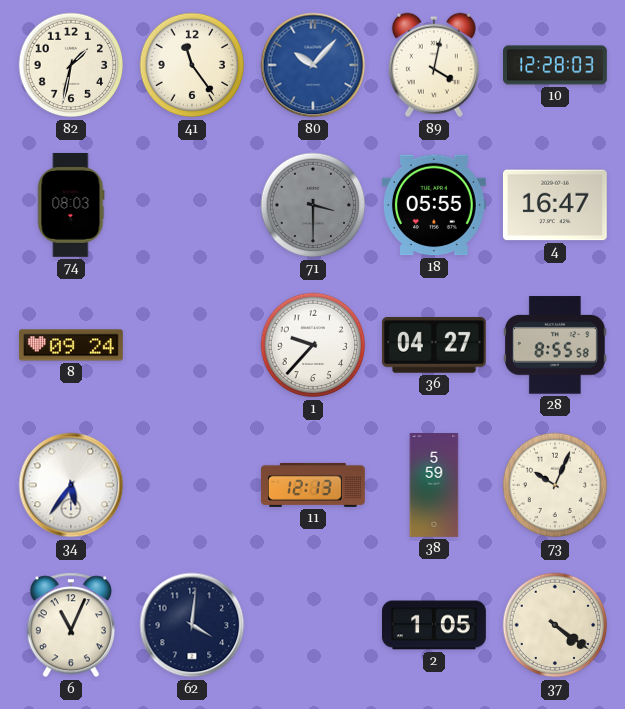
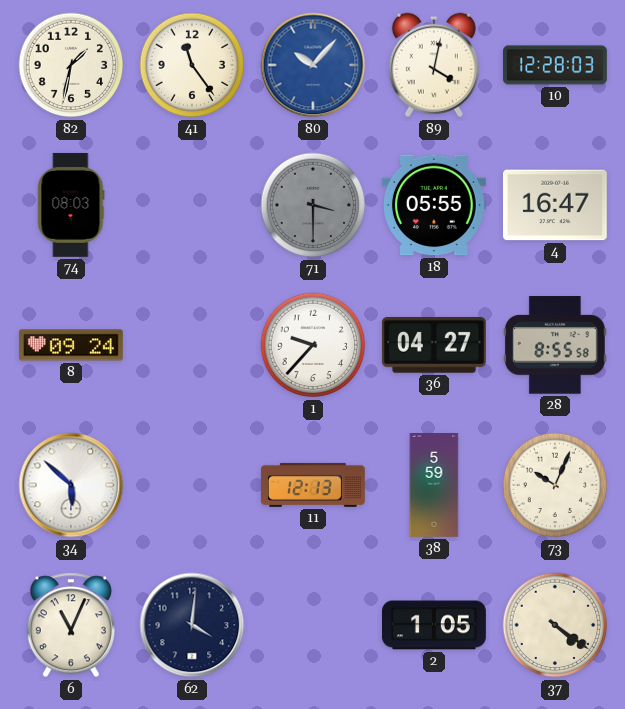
34: 5:36 -> 5:52 (71, 485)
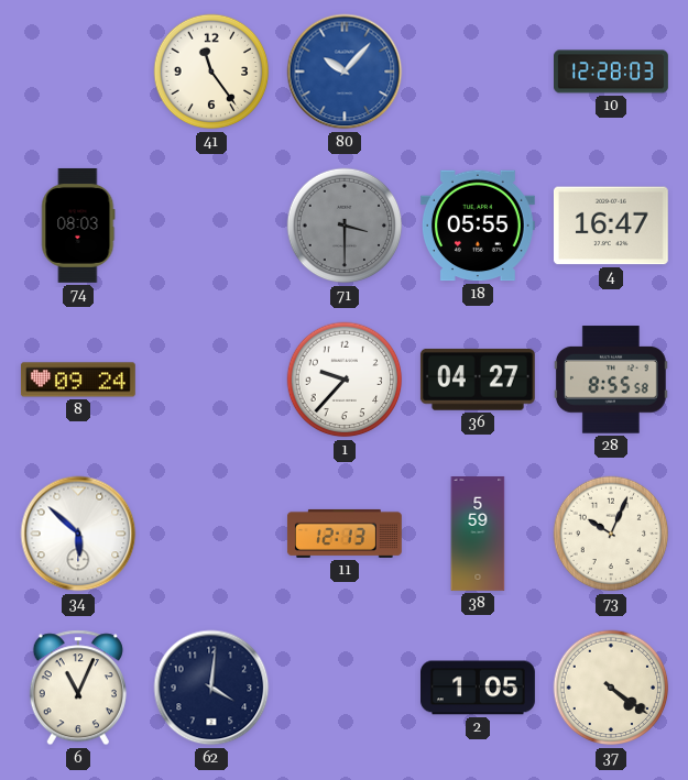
82: 1:32 -> none (71, 65)
89: 4:02 -> none (434, 65)
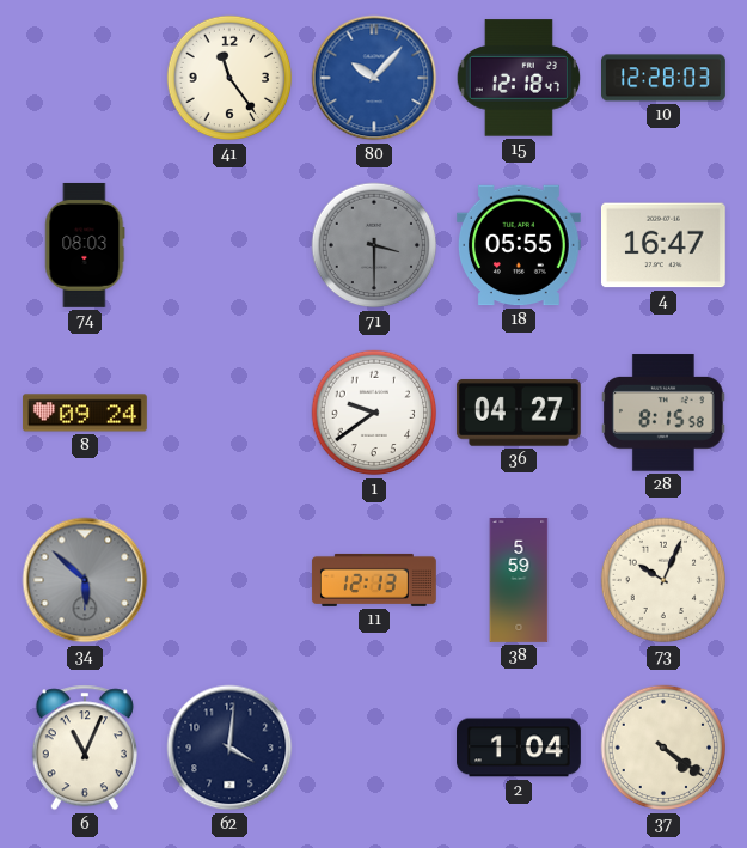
15: none -> 12:18 (518, 78)
1: 9:37 -> 9:39 (374, 413)
28: 8:55 -> 8:15 (663, 413)
34 dial: white -> grey (85, 580)
2: 1:05 -> 1:04 (520, 748)
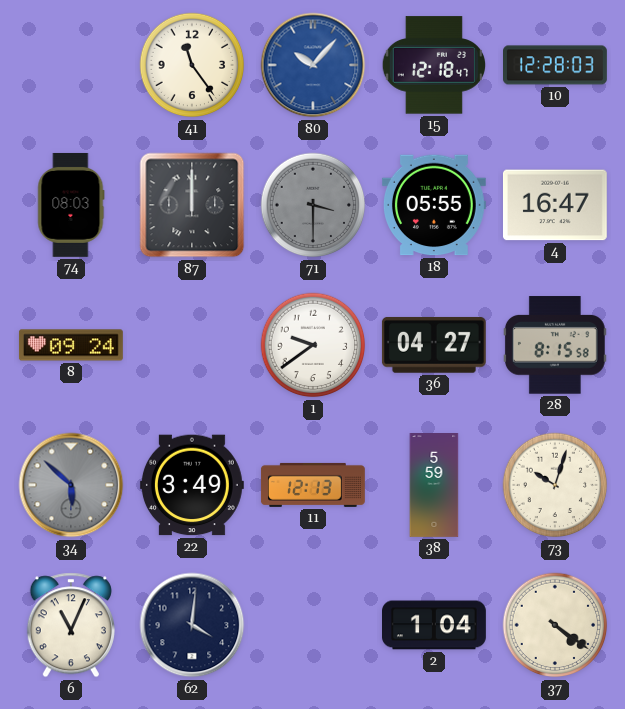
87: none -> 12:00 (192, 205)
22: none -> 3:49 (192, 485)
73: 10:04 -> 10:03 (555, 485)
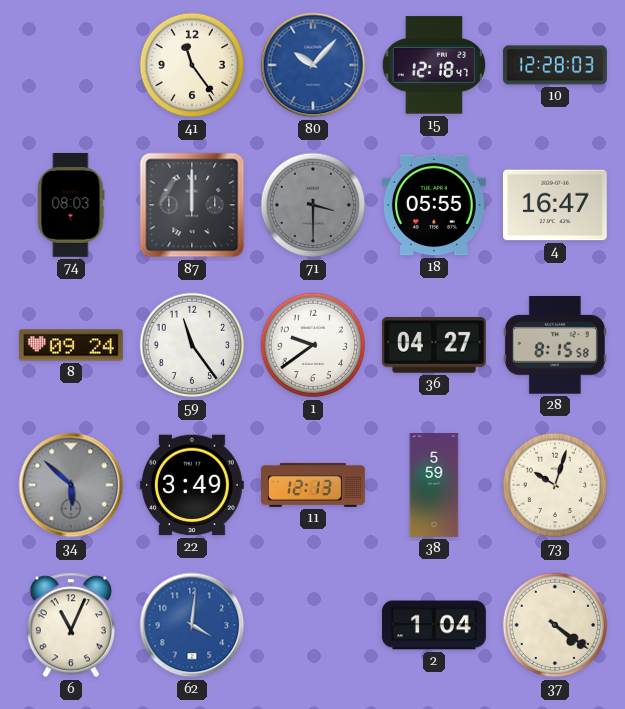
59: none -> 11:24 (192, 345)
62 dial: navy -> blue (192, 625)
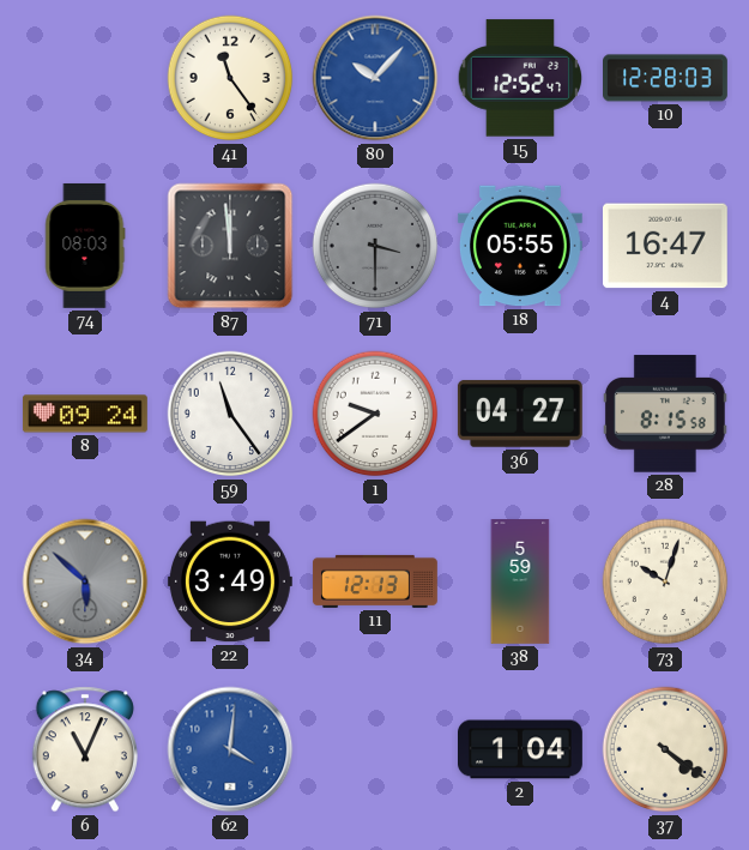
15: 12:18 -> 12:52 (519, 78)
87: 12:00 -> 11:59 (230, 246)
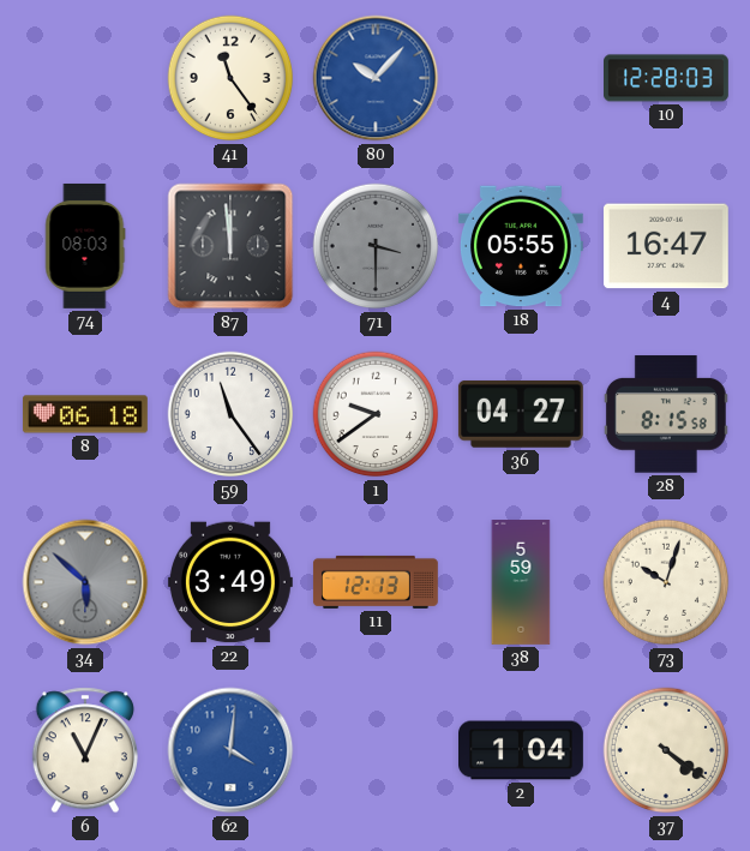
15: 12:52 -> none (519, 78)
8: 09:24 -> 06:18 (85, 414)
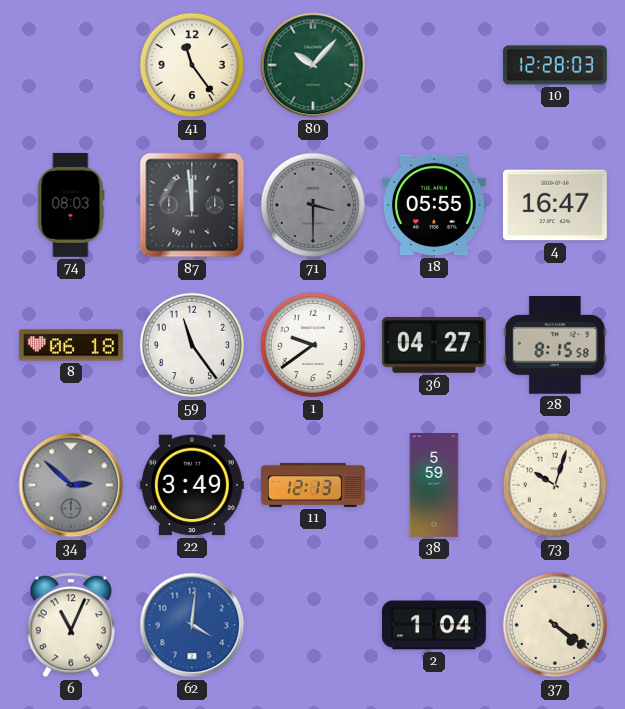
80 dial: blue -> green (313, 65)
34: 5:52 -> 2:52 (71, 485)
